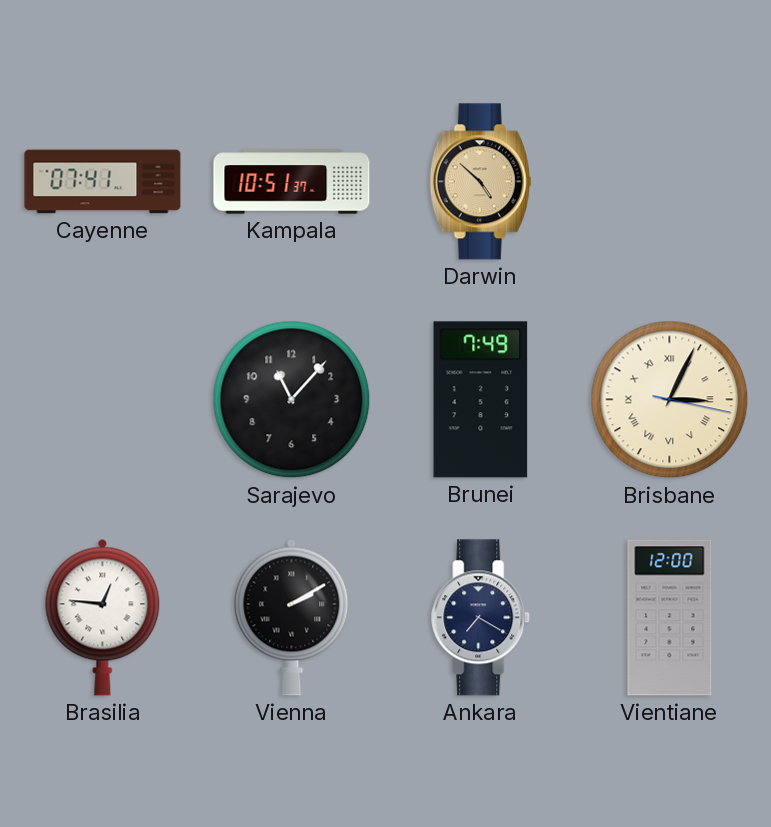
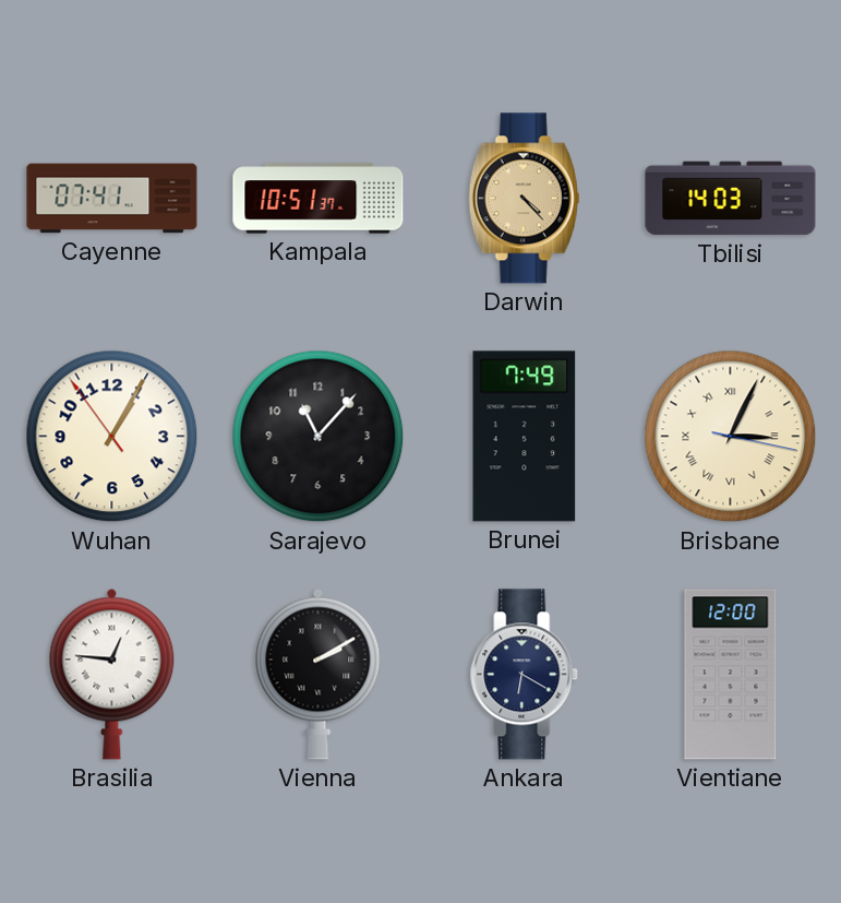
Darwin: 4:52 -> 4:23 (525, 199)
Tbilisi: none -> 14:03 (731, 199)
Wuhan: none -> 1:04 (112, 437)
Ankara: 7:20 -> 6:20 (525, 675)
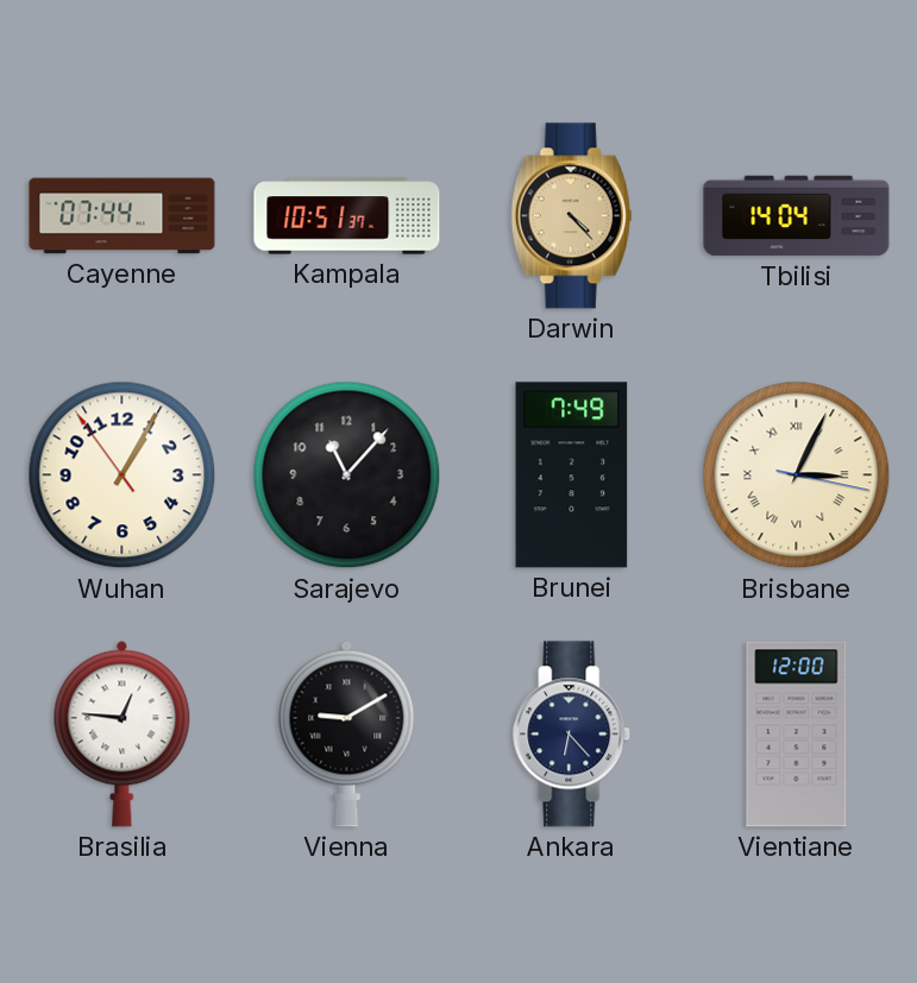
Cayenne: 07:41 -> 07:44 (123, 216)
Tbilisi: 14:03 -> 14:04 (797, 216)
Vienna: 2:10 -> 9:10 (347, 733)
Ankara: 6:20 -> 6:23 (572, 735)
